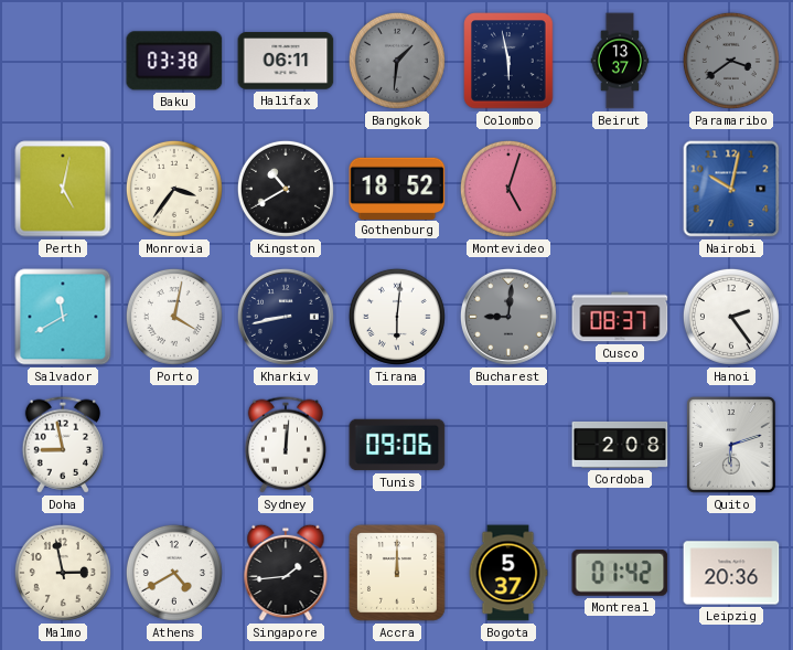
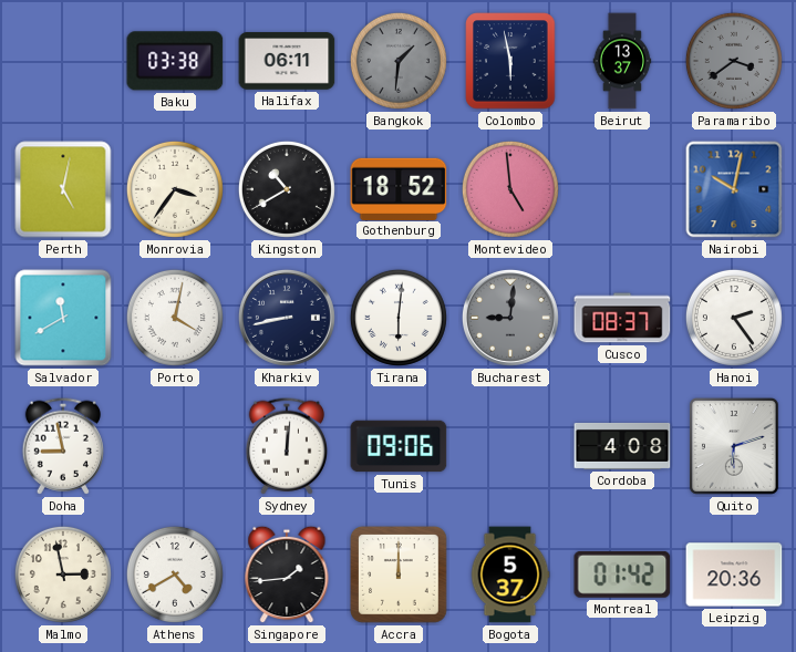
Montevideo: 5:03 -> 4:59 (510, 189)
Cordoba: 2:08 -> 4:08 (622, 446)
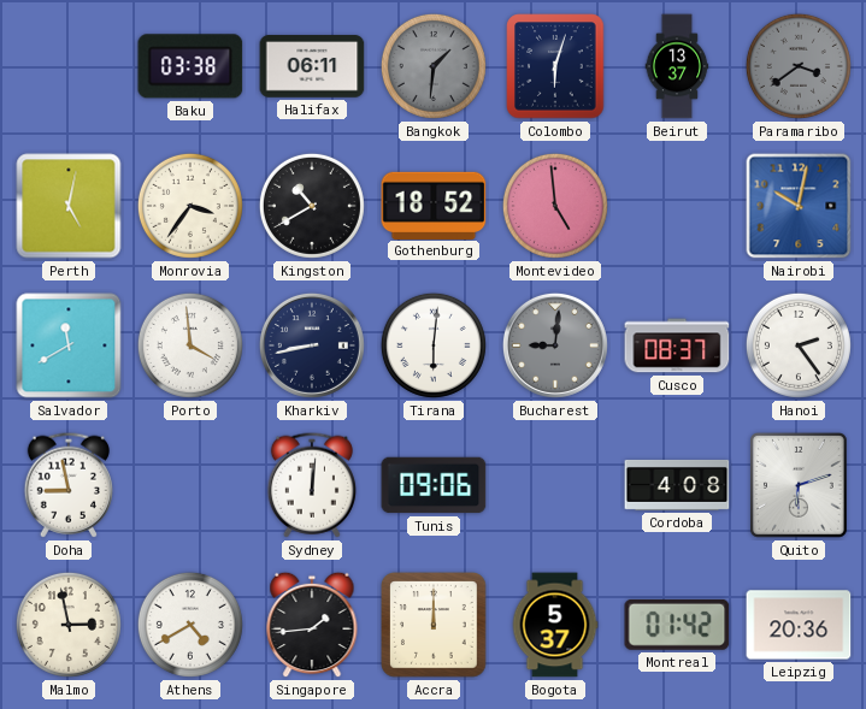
Colombo: 5:58 -> 6:03 (555, 66)
Porto: 4:02 -> 3:59 (190, 345)
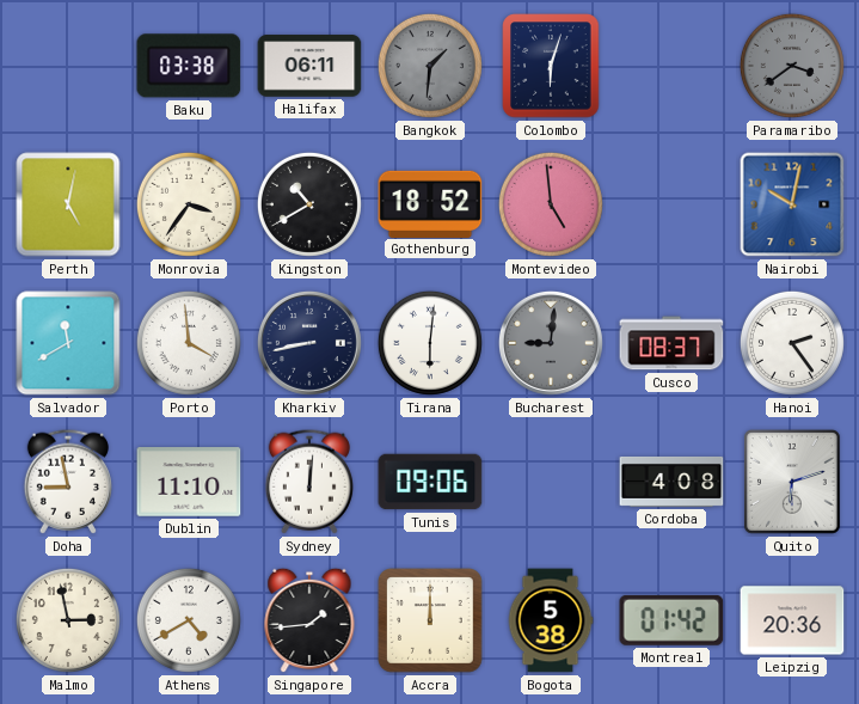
Beirut: 13:37 -> none (677, 66)
Dublin: none -> 11:10 (189, 482)
Bogota: 5:37 -> 5:38 (551, 620)
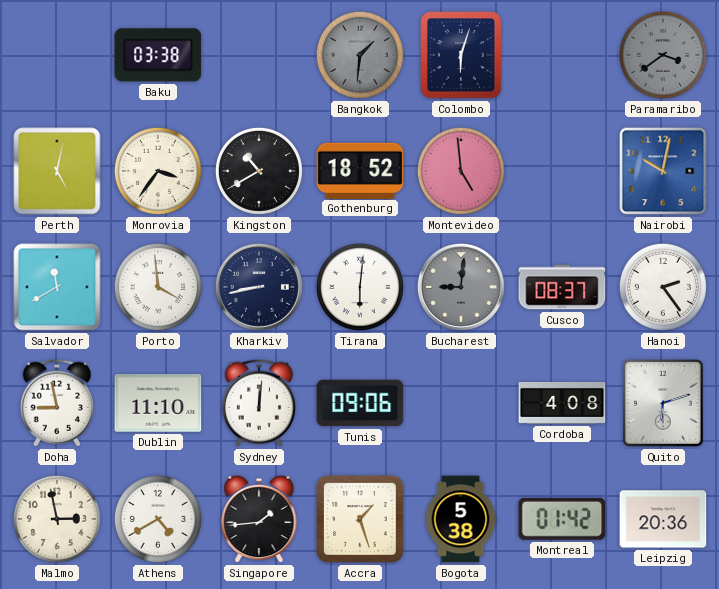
Halifax: 06:11 -> none (309, 66)
Accra: 12:00 -> 1:27 (361, 520)
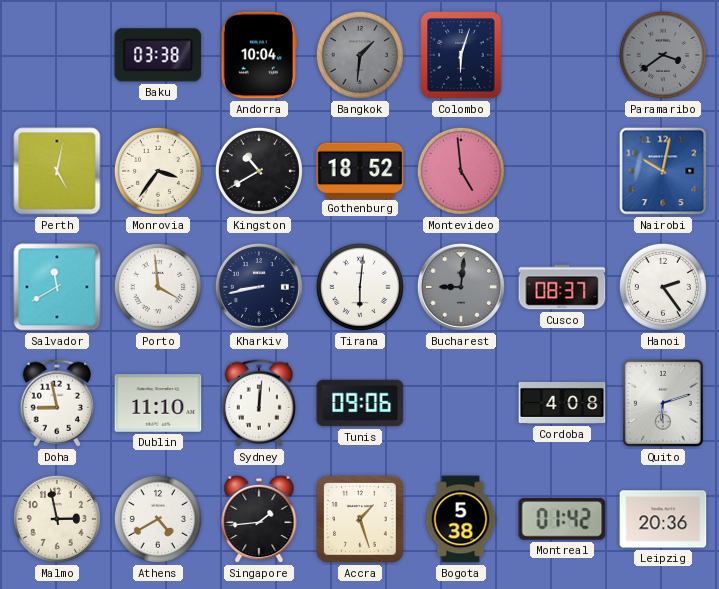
Andorra: none -> 10:04 (259, 55)
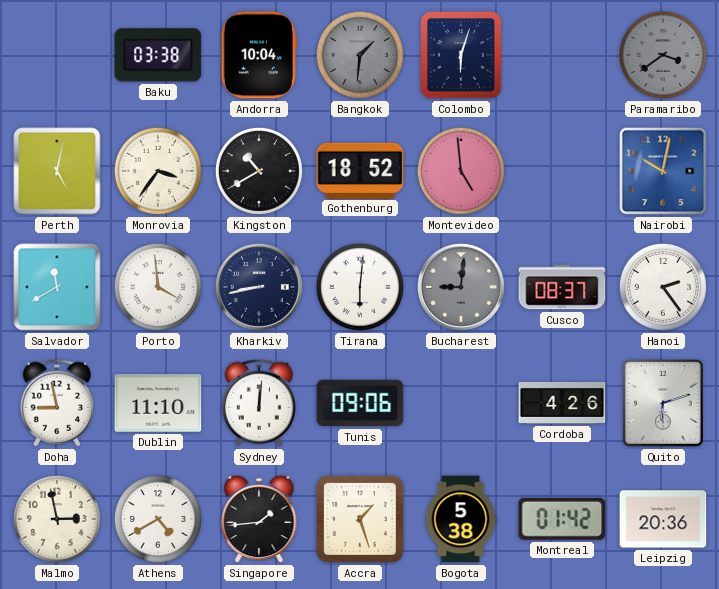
Cordoba: 4:08 -> 4:26 (562, 403)
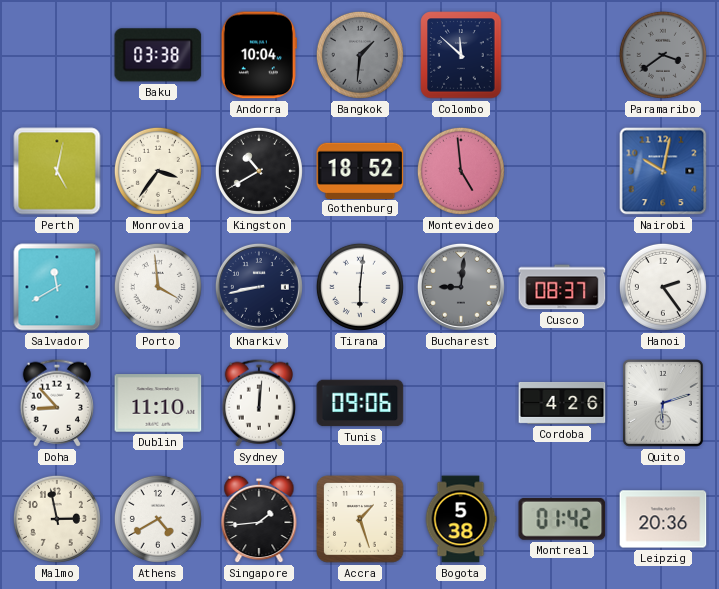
Colombo: 6:03 -> 11:52 (461, 55)
Doha: 8:58 -> 8:53 (56, 403)
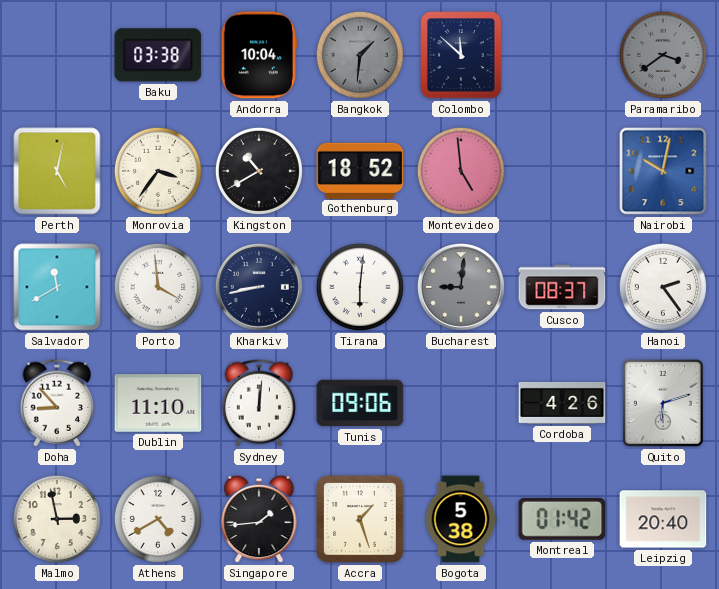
Leipzig: 20:36 -> 20:40 (663, 519)
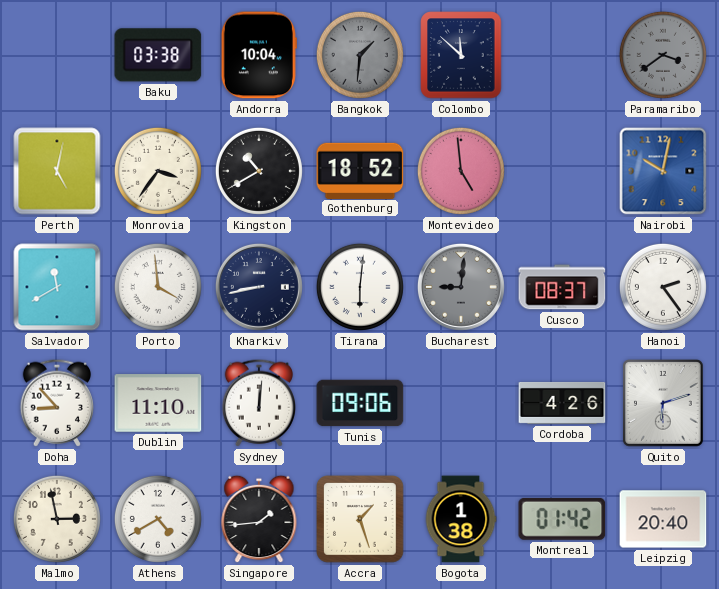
Bogota: 5:38 -> 1:38 (461, 519)
